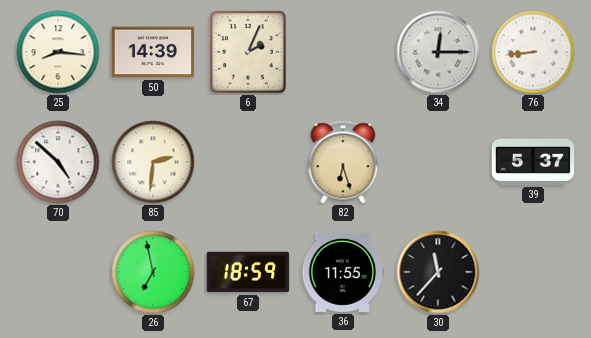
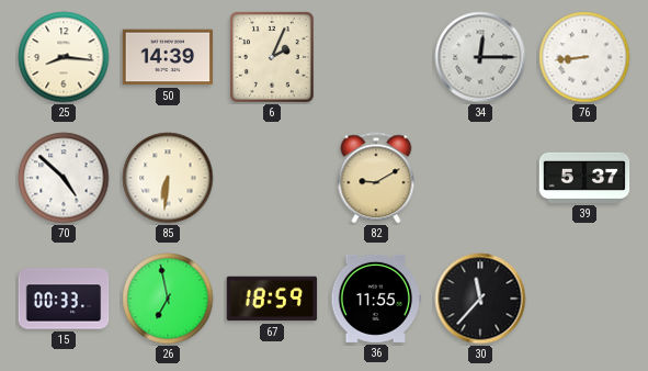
85: 2:31 -> 6:31 (168, 178)
82: 6:27 -> 9:10 (376, 178)
15: none -> 00:33 (64, 299)
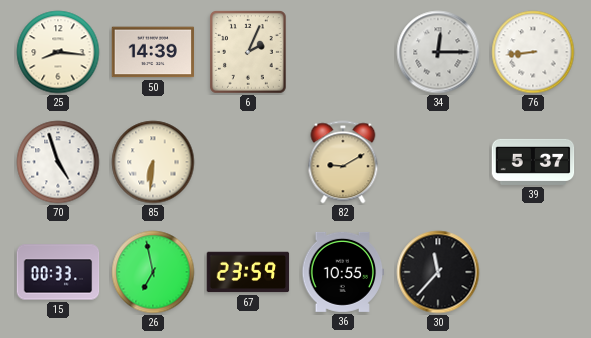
70: 4:52 -> 4:57 (58, 162)
67: 18:59 -> 23:59 (248, 272)
36: 11:55 -> 10:55 (343, 272)
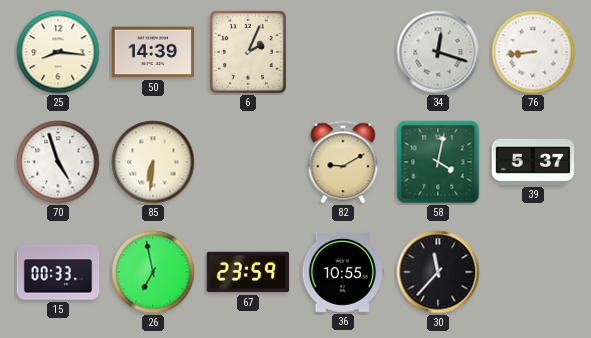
34: 12:15 -> 12:18 (438, 52)
58: none -> 4:02 (438, 162)
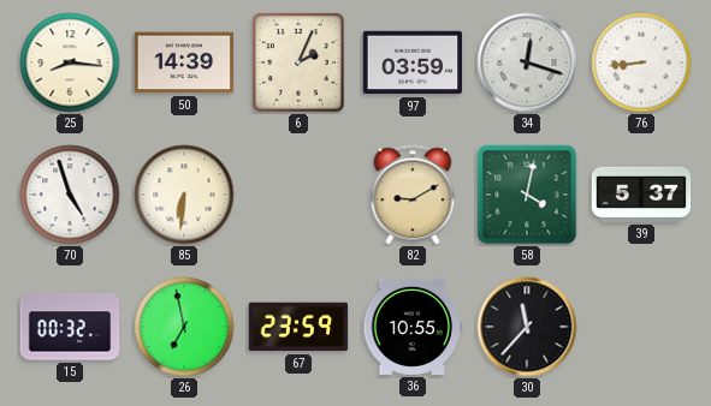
97: none -> 03:59 (413, 62)
15: 00:33 -> 00:32 (70, 327)
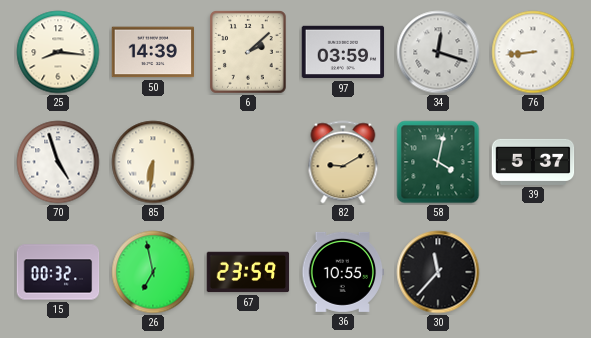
6: 2:04 -> 2:08 (249, 53)
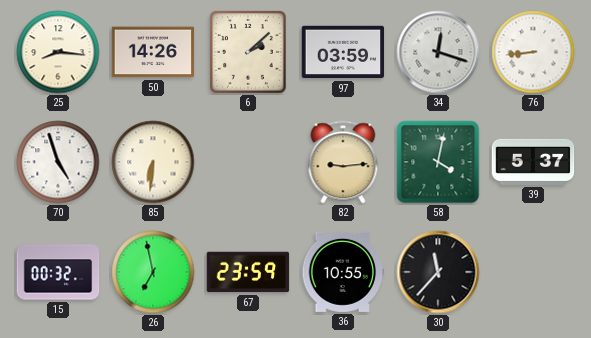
50: 14:39 -> 14:26 (153, 52)
82: 9:10 -> 9:14 (343, 162)
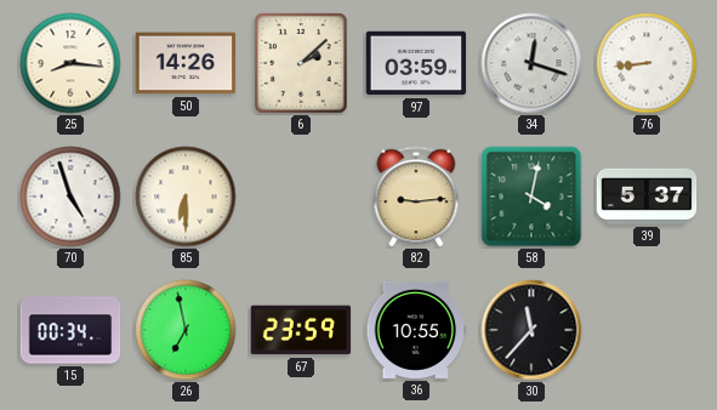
85: 6:31 -> 6:30 (186, 197)
15: 00:32 -> 00:34 (70, 330)
